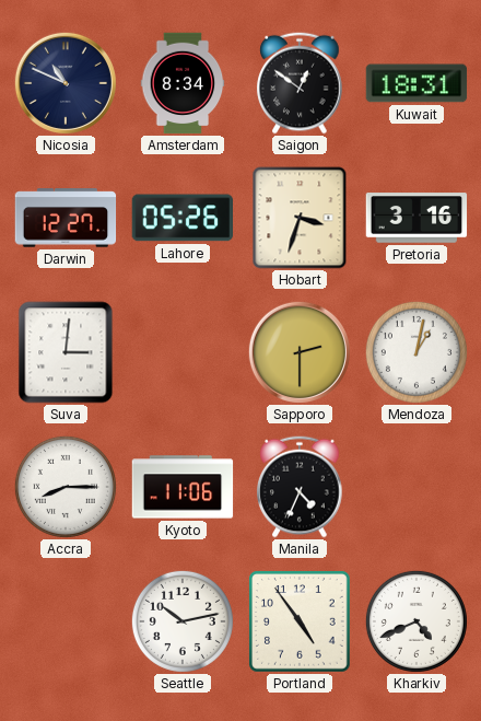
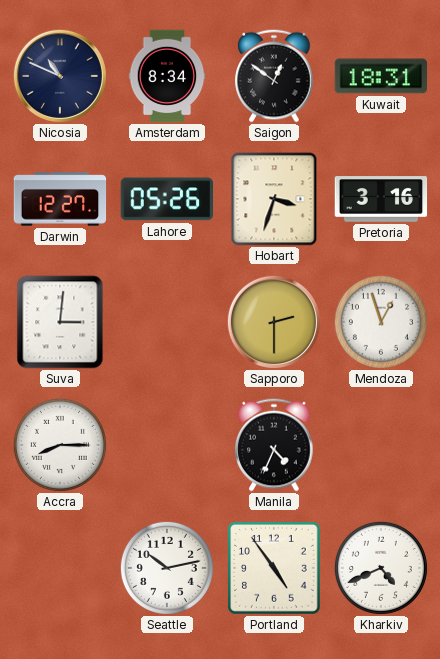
Mendoza: 1:02 -> 12:57 (381, 322)
Kyoto: 11:06 -> none (183, 487)
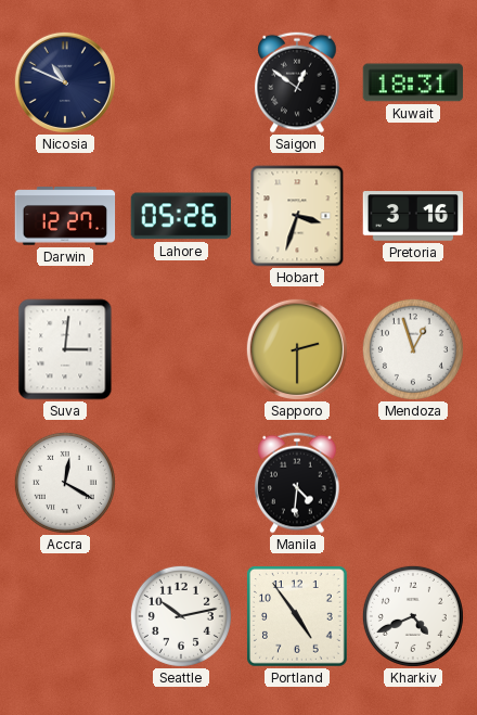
Amsterdam: 8:34 -> none (167, 76)
Accra: 8:15 -> 12:20 (65, 483)
Manila: 4:34 -> 4:31 (297, 483)
